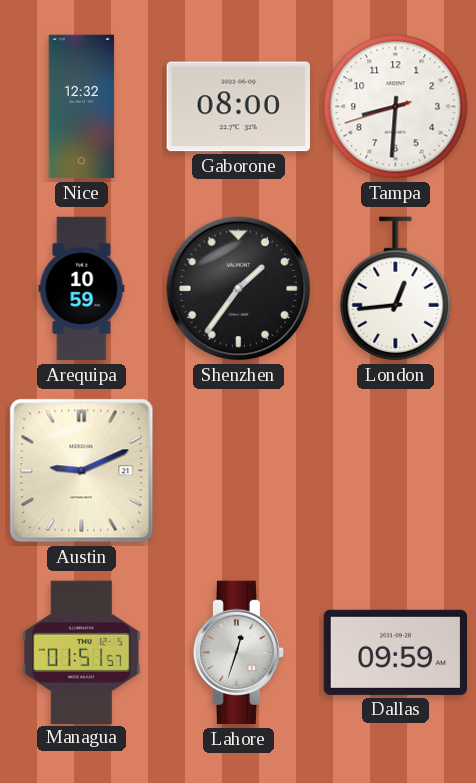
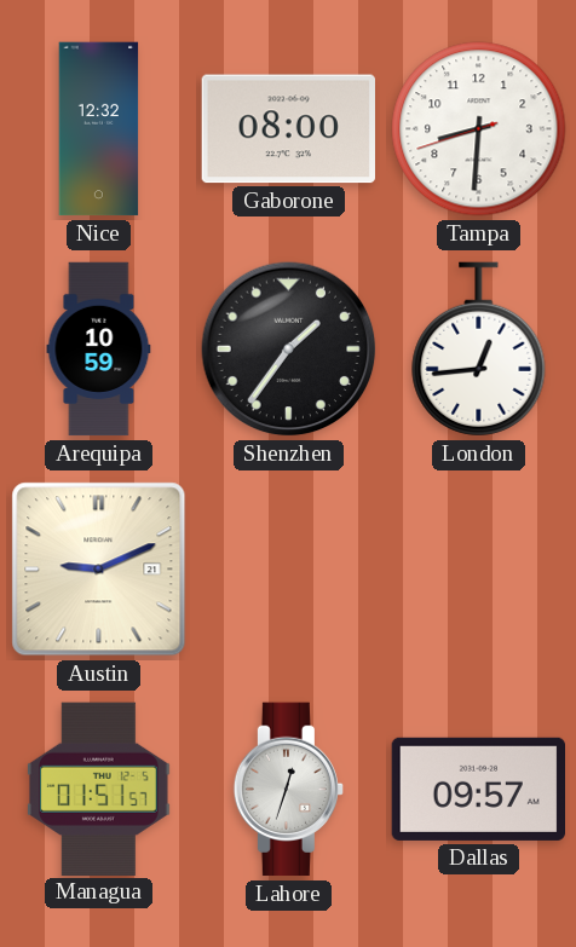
Dallas: 09:59 -> 09:57 (478, 789)
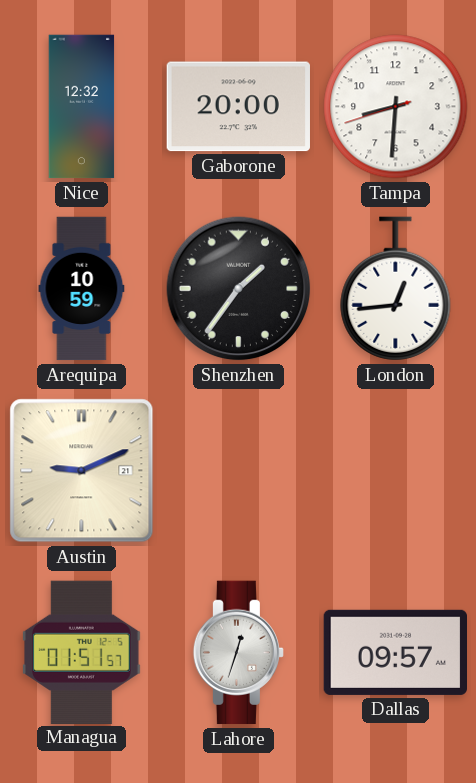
Gaborone: 08:00 -> 20:00 (238, 107)
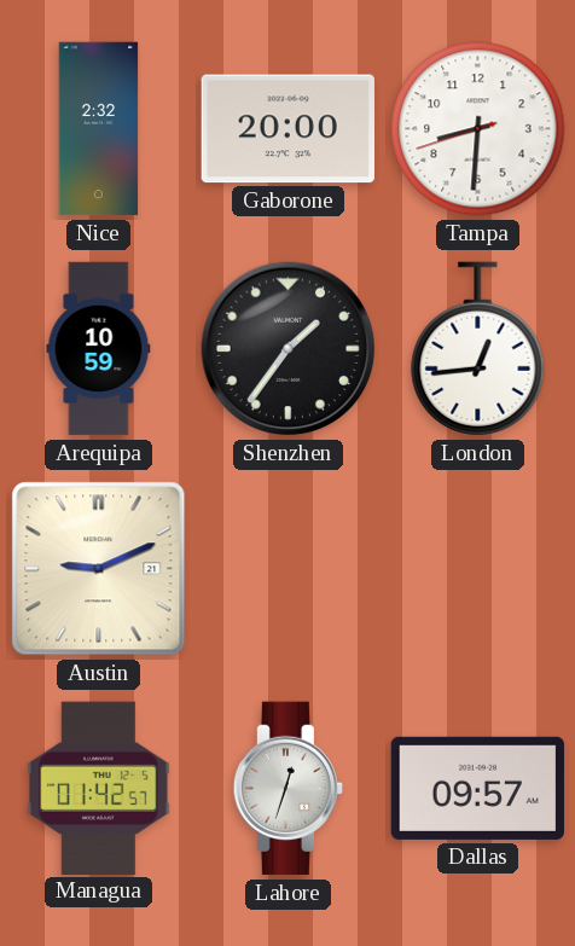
Nice: 12:32 -> 2:32 (99, 129)
Managua: 01:51 -> 01:42 (99, 788)
